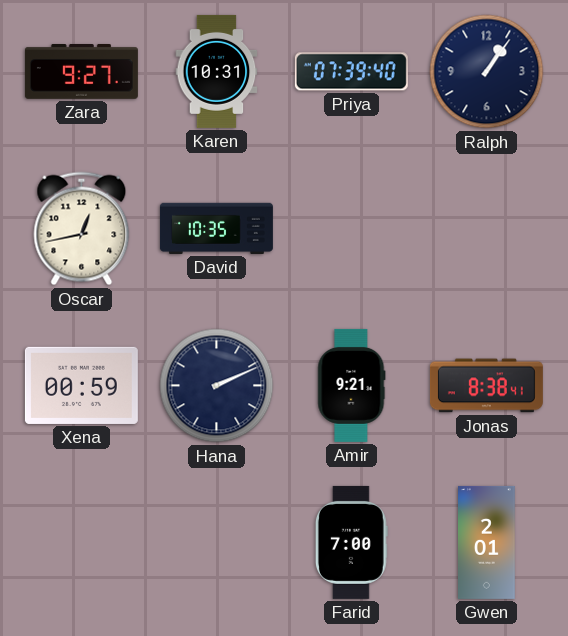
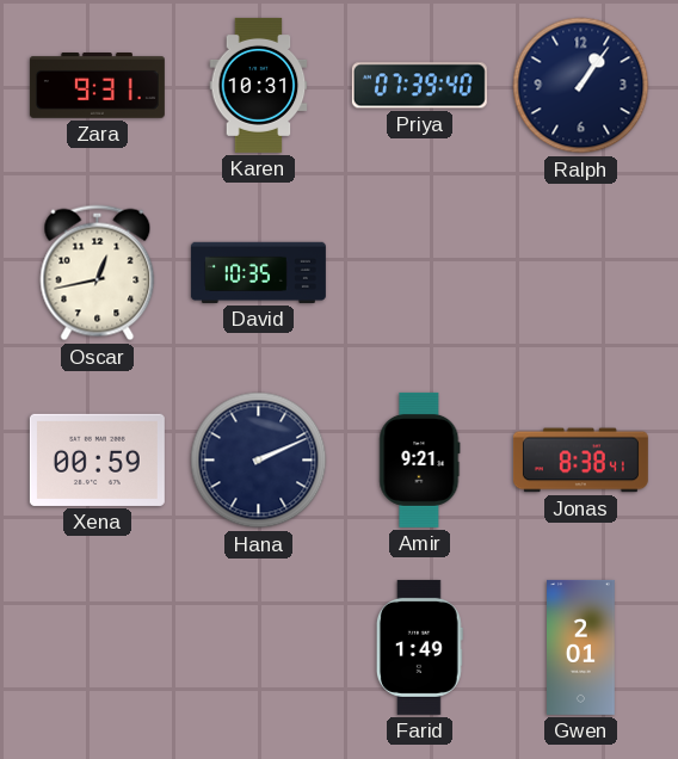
Zara: 9:27 -> 9:31 (97, 86)
Farid: 7:00 -> 1:49 (419, 647)
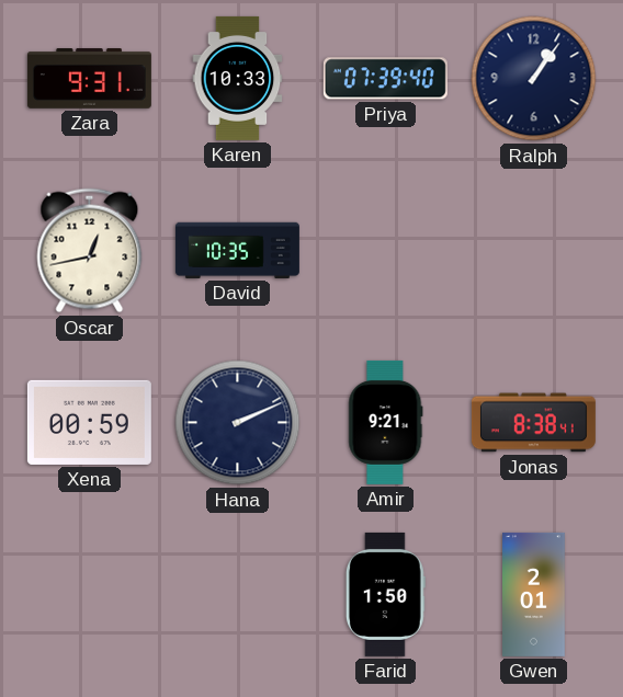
Karen: 10:31 -> 10:33 (238, 78)
Farid: 1:49 -> 1:50 (385, 594)
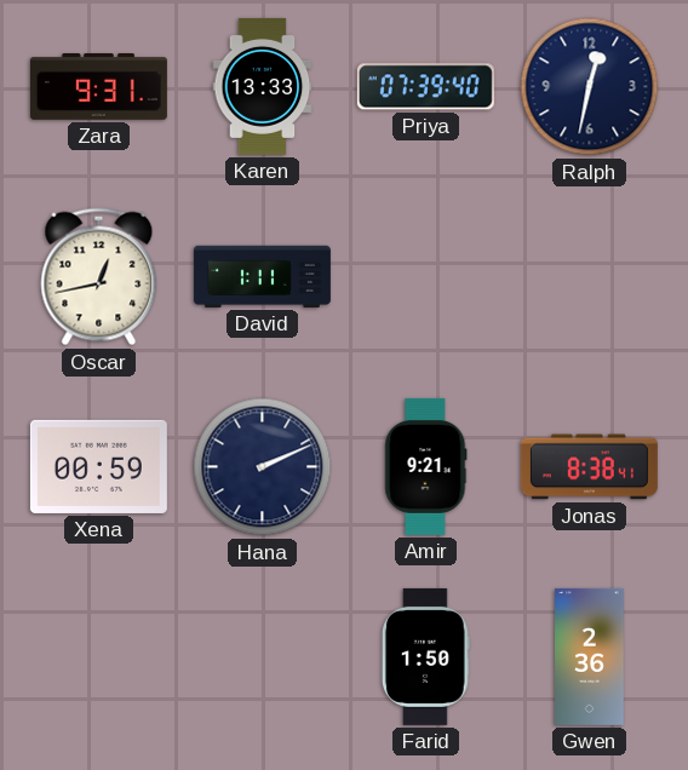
Karen: 10:33 -> 13:33 (263, 86)
Ralph: 1:06 -> 12:32 (590, 87)
David: 10:35 -> 1:11 (262, 276)
Gwen: 2:01 -> 2:36 (590, 656)
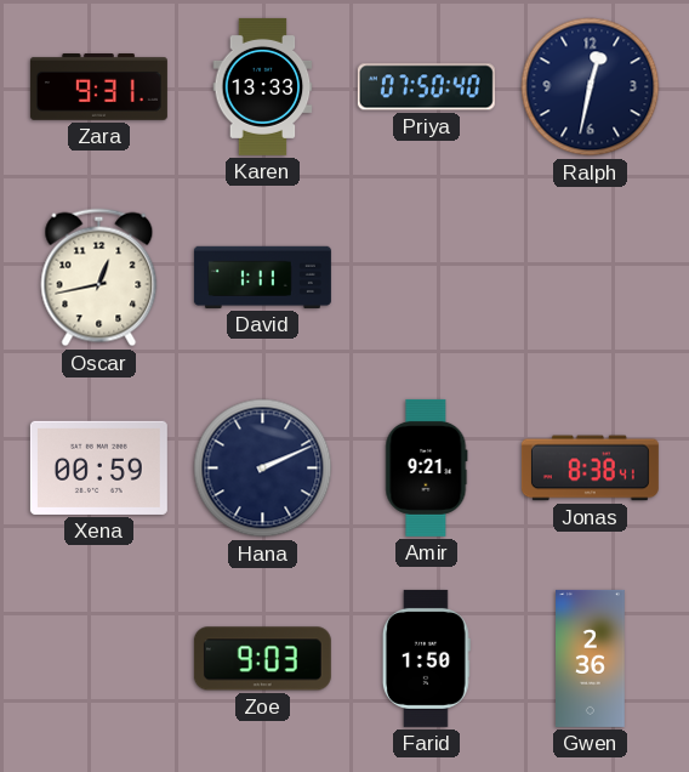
Priya: 07:39 -> 07:50 (426, 87)
Zoe: none -> 9:03 (262, 659)
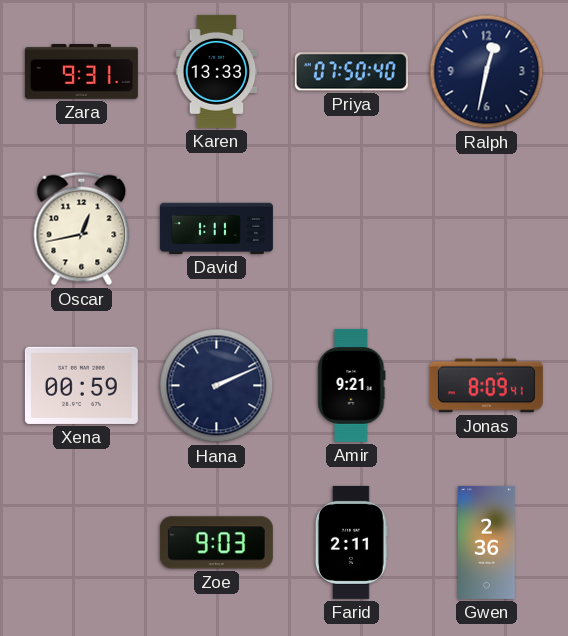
Jonas: 8:38 -> 8:09 (486, 386)
Farid: 1:50 -> 2:11 (351, 542)
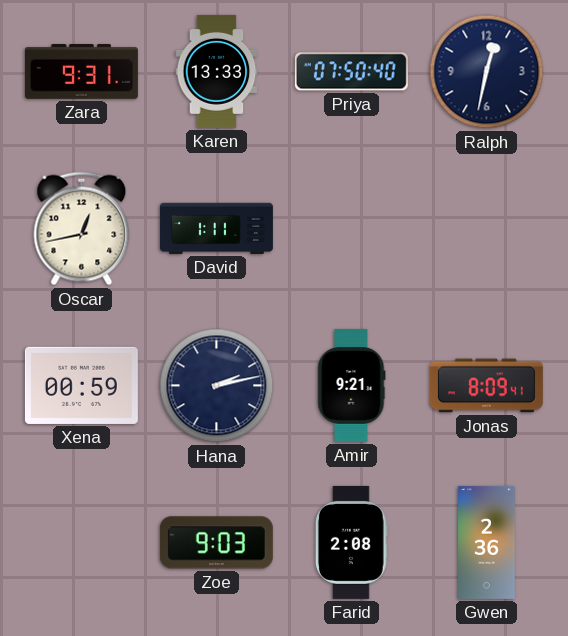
Hana: 2:11 -> 2:13 (217, 386)
Farid: 2:11 -> 2:08 (351, 542)
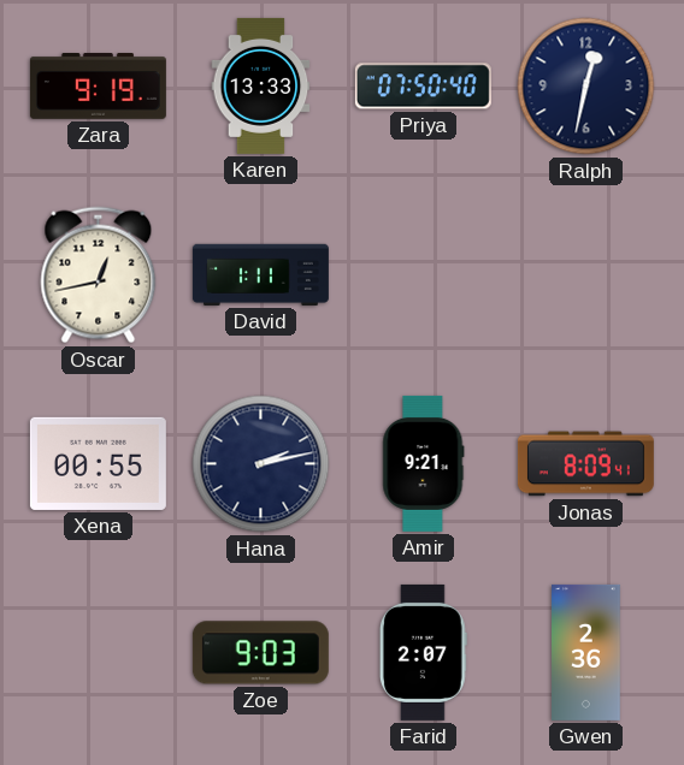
Zara: 9:31 -> 9:19 (98, 87)
Xena: 00:59 -> 00:55 (98, 463)
Farid: 2:08 -> 2:07 (423, 652)
